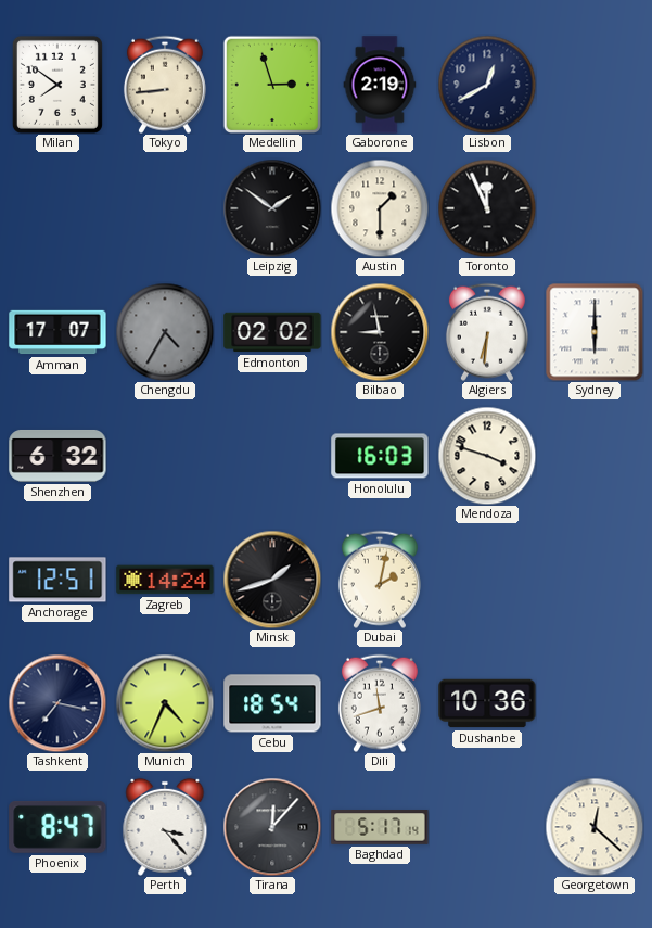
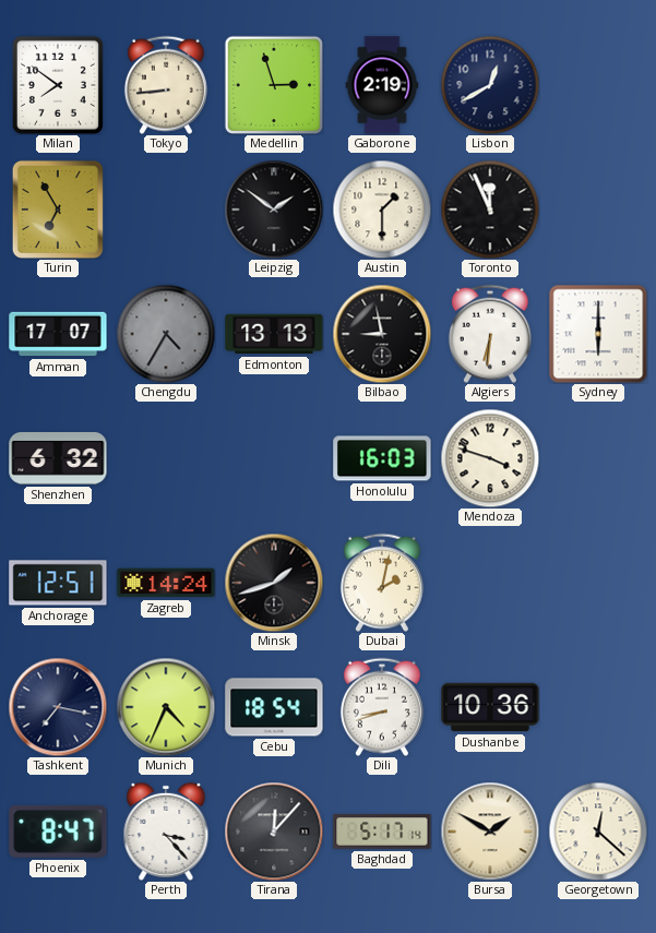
Turin: none -> 6:55 (58, 210)
Edmonton: 02:02 -> 13:13 (274, 334)
Dili: 11:42 -> 8:42 (382, 707)
Bursa: none -> 1:50 (490, 832)
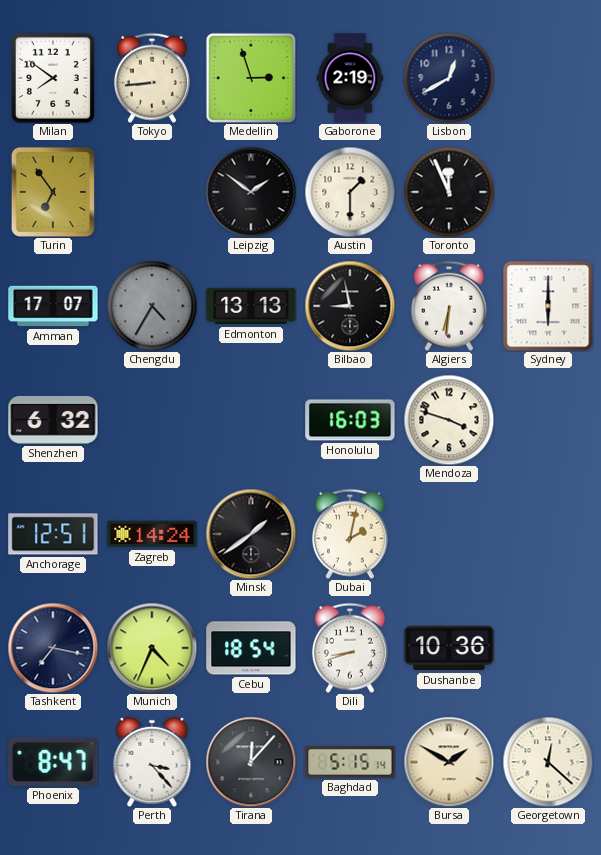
Turin: 6:55 -> 6:54 (53, 192)
Minsk: 1:42 -> 1:39 (251, 534)
Baghdad: 5:17 -> 5:15 (350, 762)
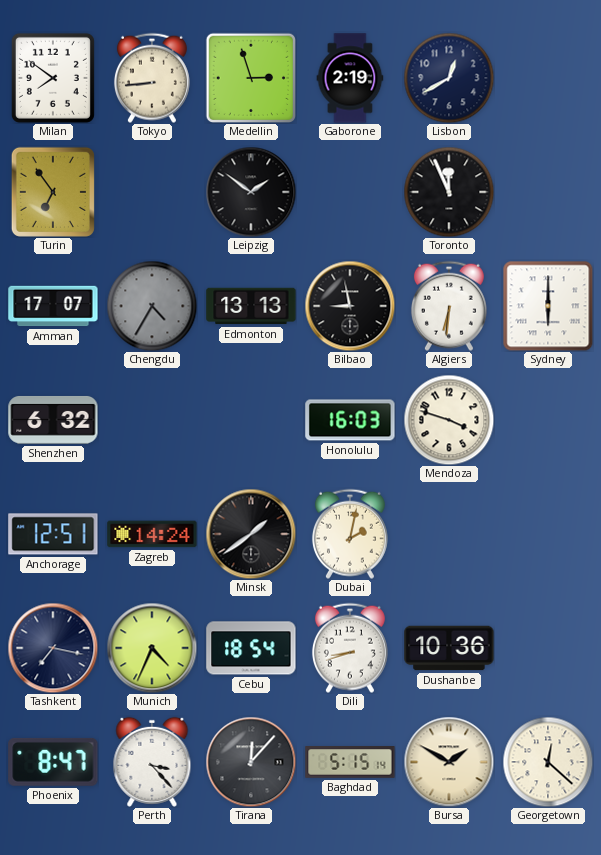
Austin: 1:30 -> none (350, 192)
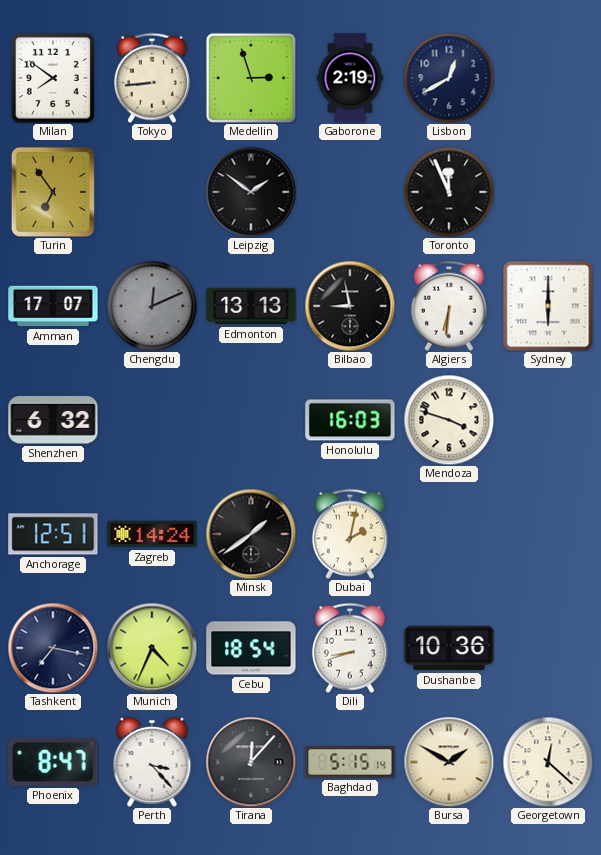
Chengdu: 4:35 -> 12:11 (152, 306)
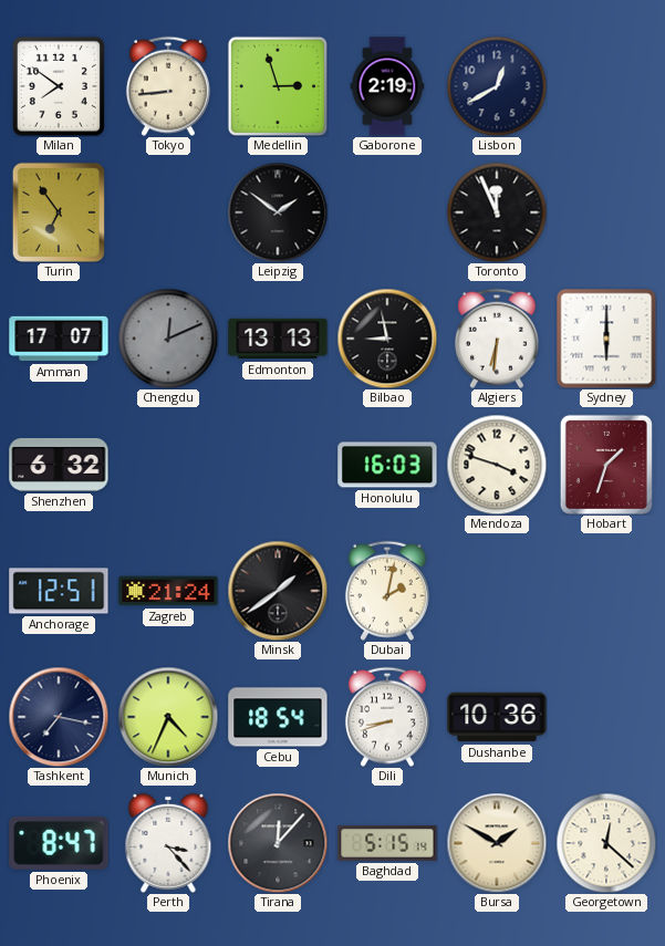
Hobart: none -> 1:33 (606, 465)
Zagreb: 14:24 -> 21:24 (168, 591)
